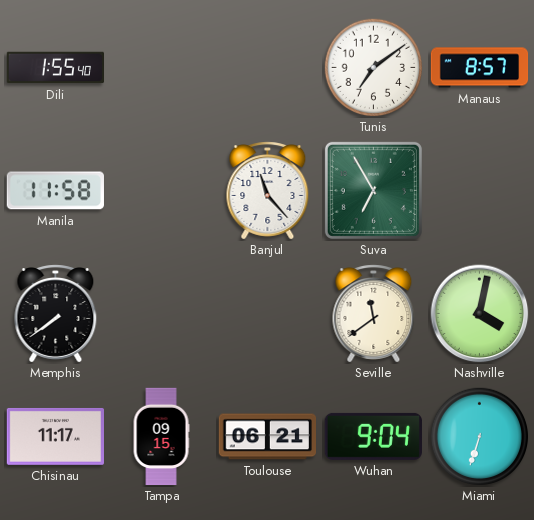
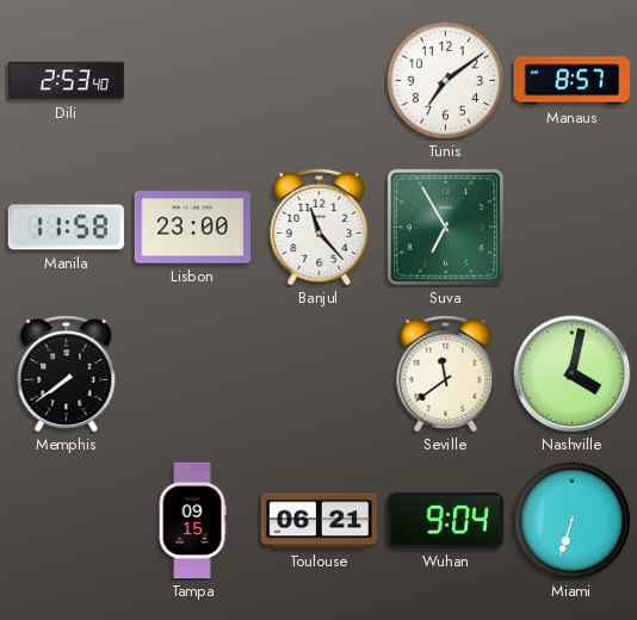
Dili: 1:55 -> 2:53 (67, 81)
Lisbon: none -> 23:00 (192, 228)
Chisinau: 11:17 -> none (55, 436)
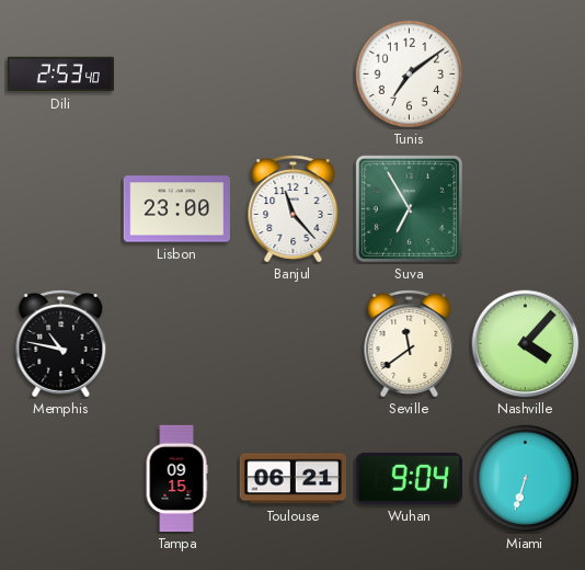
Manaus: 8:57 -> none (573, 81)
Manila: 11:58 -> none (66, 228)
Memphis: 7:39 -> 10:47 (61, 344)
Nashville: 4:02 -> 4:07 (526, 344)
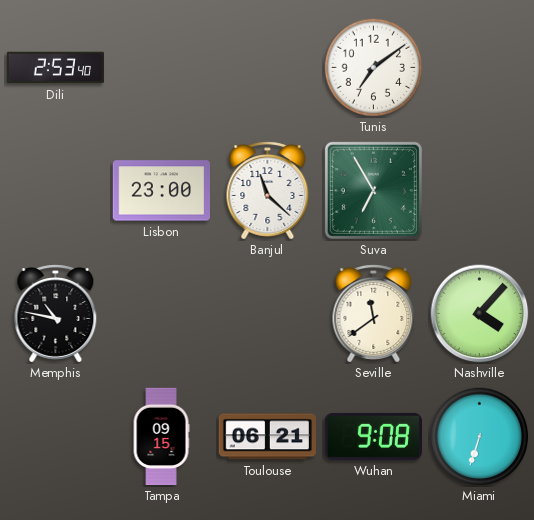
Banjul: 11:23 -> 11:22 (268, 191)
Wuhan: 9:04 -> 9:08 (373, 436)
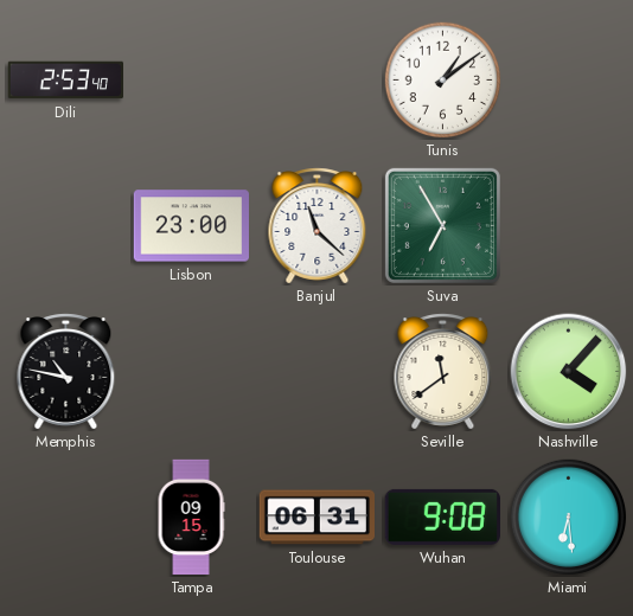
Tunis: 7:09 -> 1:09 (443, 81)
Toulouse: 06:21 -> 06:31 (316, 518)
Miami: 6:33 -> 6:29 (569, 518)
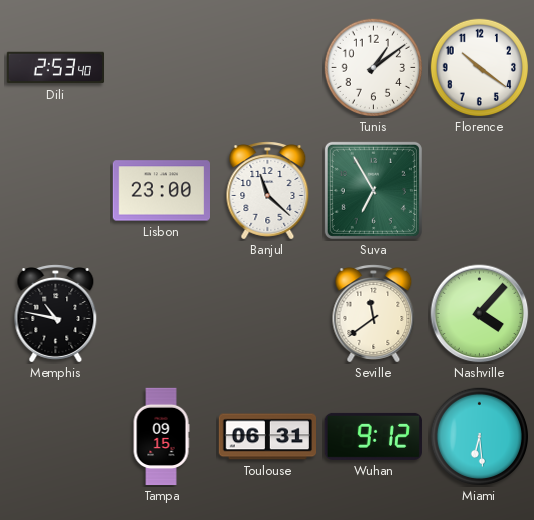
Florence: none -> 10:21 (480, 68)
Wuhan: 9:08 -> 9:12 (373, 436)
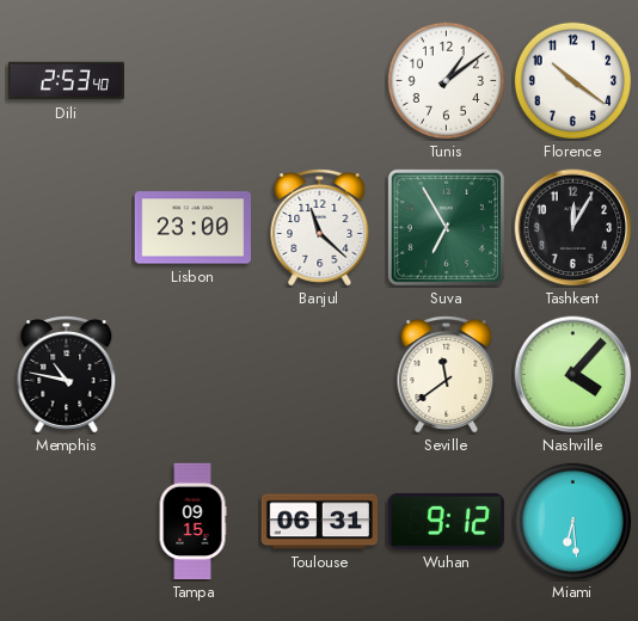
Tashkent: none -> 12:05 (573, 228)
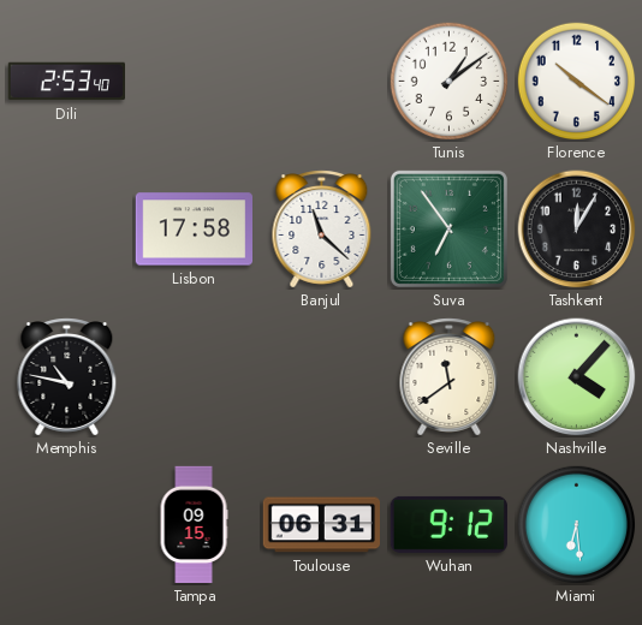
Lisbon: 23:00 -> 17:58 (194, 230)
Suva: 6:55 -> 6:54 (448, 228)
